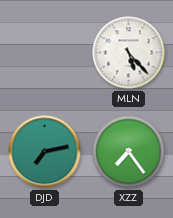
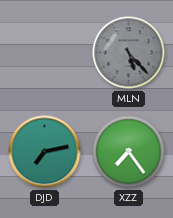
MLN dial: white -> grey (129, 53)
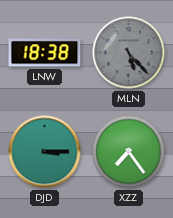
LNW: none -> 18:38 (45, 53)
DJD: 7:13 -> 3:15 (45, 152)
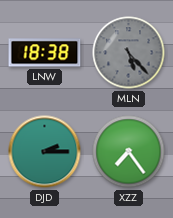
DJD: 3:15 -> 2:15 (45, 152)
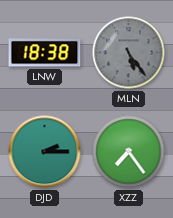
MLN: 5:23 -> 5:24 (129, 53)
